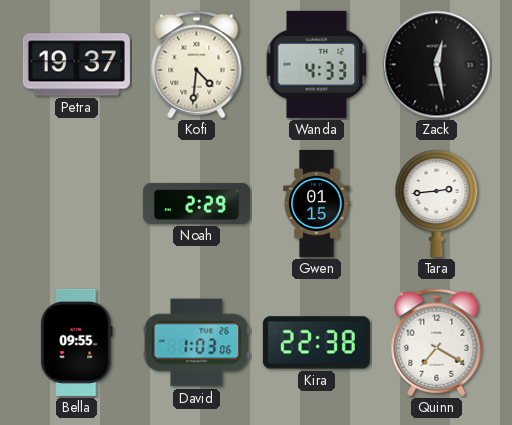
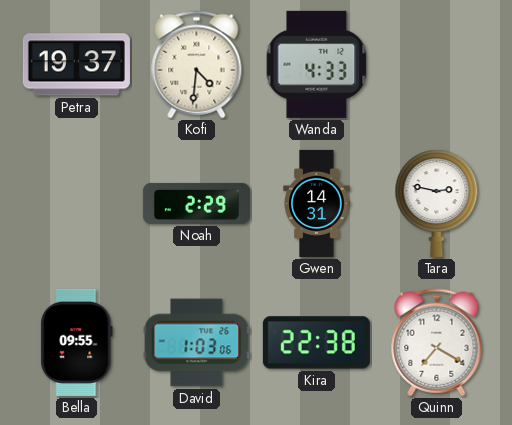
Zack: 12:28 -> none (437, 65)
Gwen: 01:15 -> 14:31 (317, 203)
Tara: 2:44 -> 2:47 (437, 203)
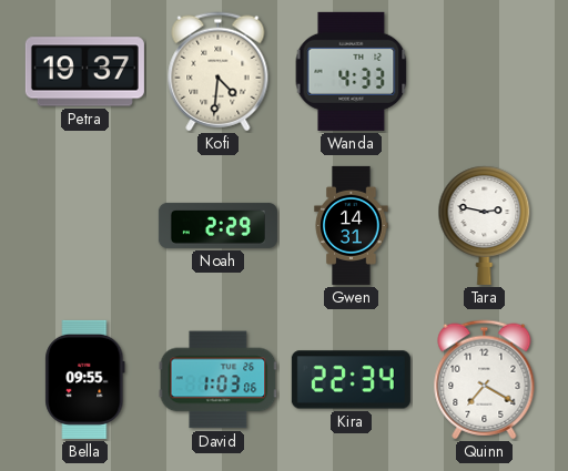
Kira: 22:38 -> 22:34 (351, 380)
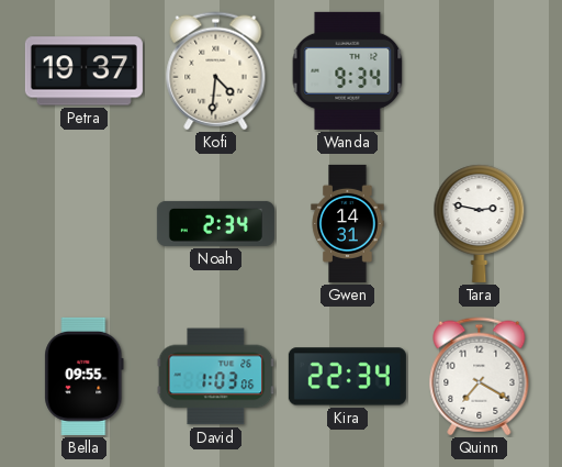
Wanda: 4:33 -> 9:34 (348, 70)
Noah: 2:29 -> 2:34 (215, 223)
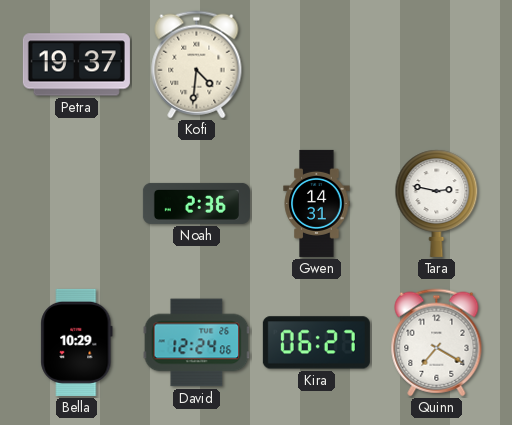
Wanda: 9:34 -> none (348, 70)
Noah: 2:34 -> 2:36 (196, 203)
Bella: 09:55 -> 10:29 (77, 342)
David: 1:03 -> 12:24 (197, 343)
Kira: 22:34 -> 06:27 (316, 343)
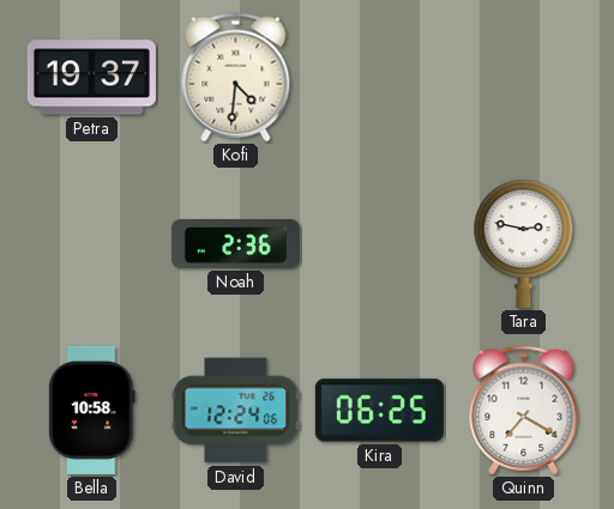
Gwen: 14:31 -> none (317, 203)
Bella: 10:29 -> 10:58 (92, 410)
Kira: 06:27 -> 06:25 (379, 411)
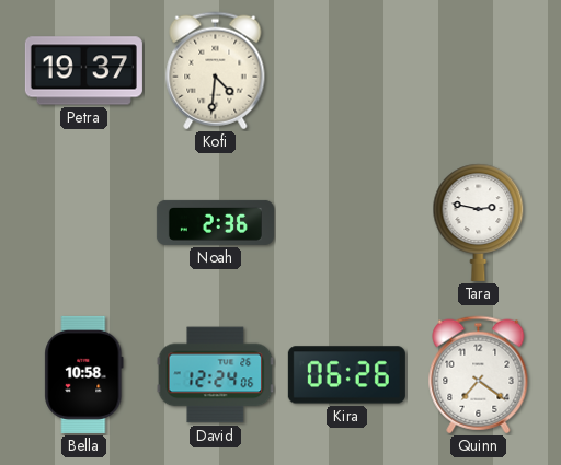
Kira: 06:25 -> 06:26 (346, 375)
Quinn: 7:20 -> 7:21 (479, 375)
